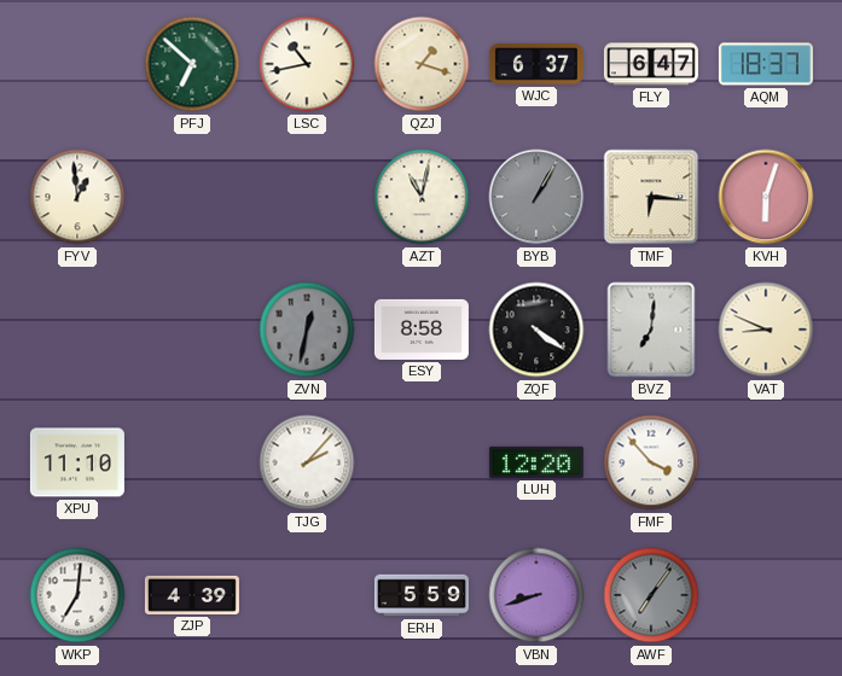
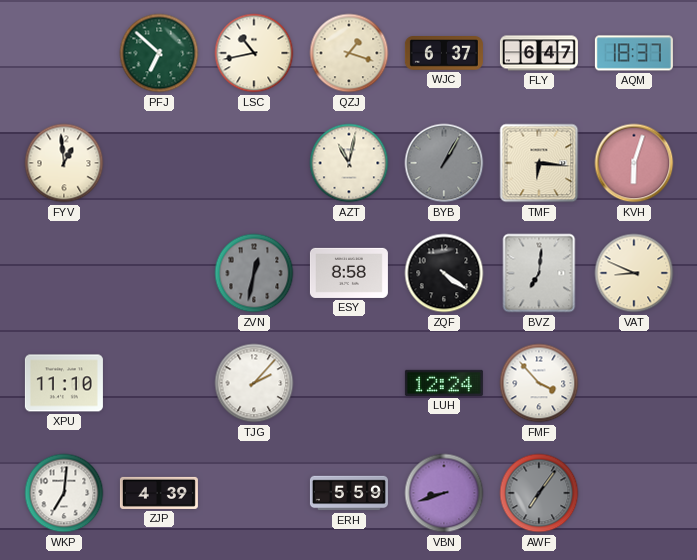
LUH: 12:20 -> 12:24 (444, 383)
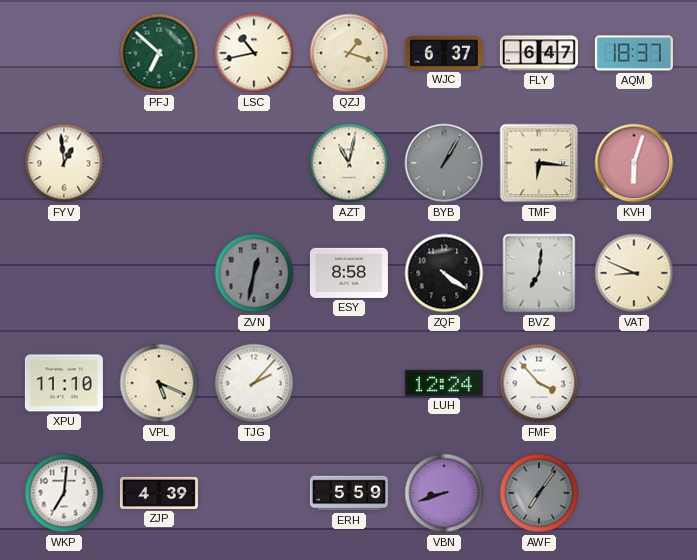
VPL: none -> 5:19 (159, 383)
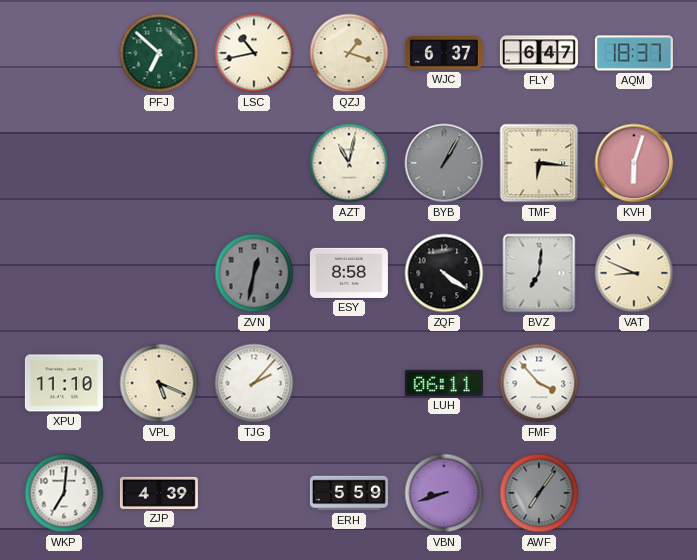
FYV: 12:59 -> none (64, 163)
LUH: 12:24 -> 06:11 (444, 383)
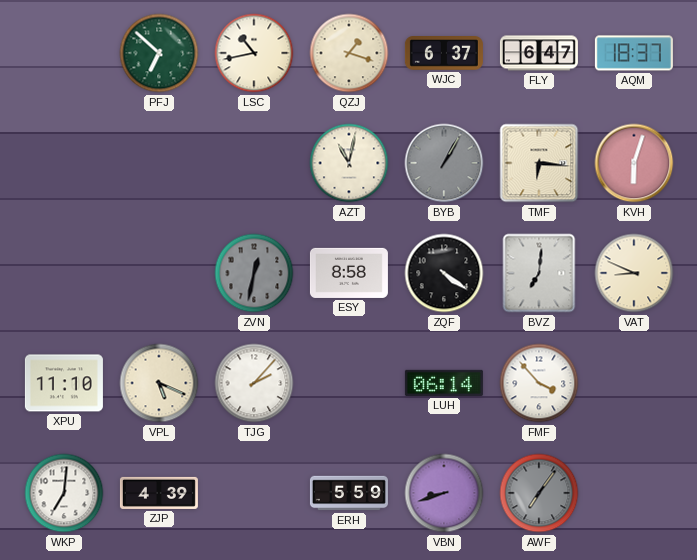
LUH: 06:11 -> 06:14 (444, 383)
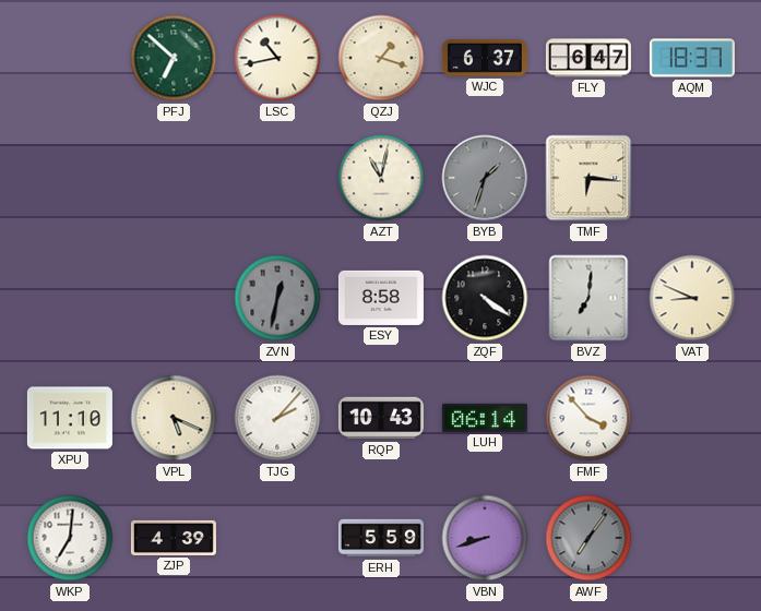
BYB: 1:05 -> 1:33 (485, 178)
KVH: 6:03 -> none (634, 163)
RQP: none -> 10:43 (381, 418)
